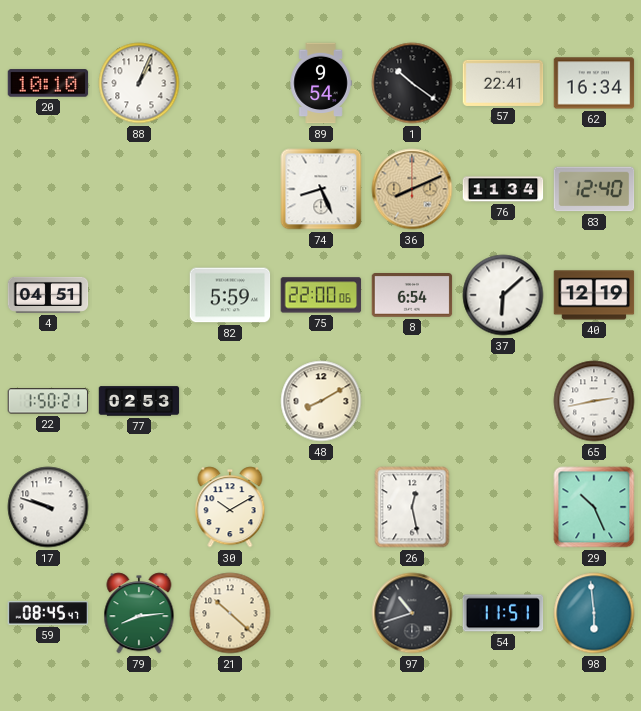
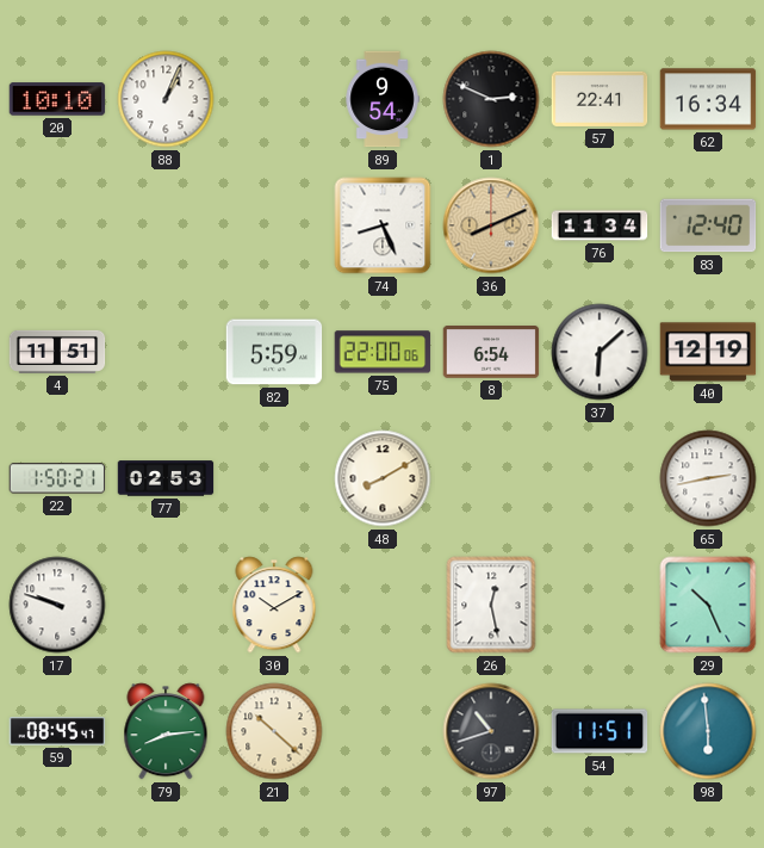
1: 10:21 -> 2:49 (491, 99)
4: 04:51 -> 11:51 (57, 352)
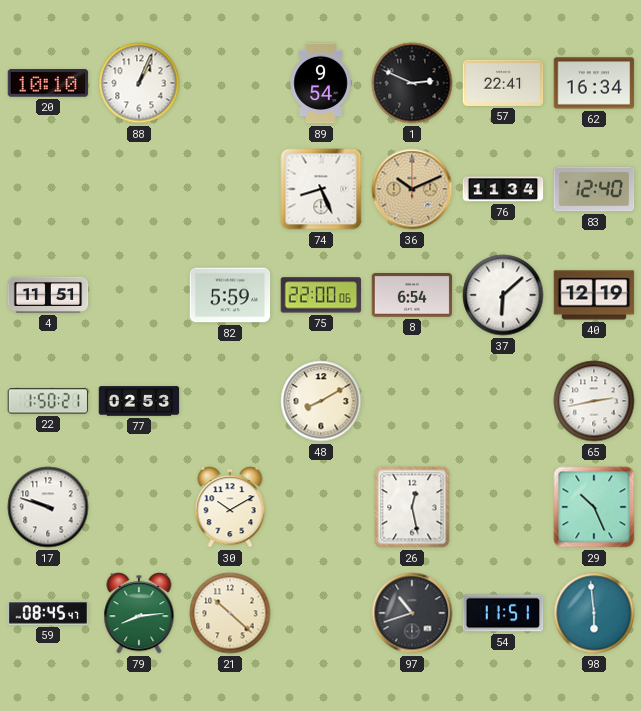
36: 8:11 -> 10:11 (412, 189)
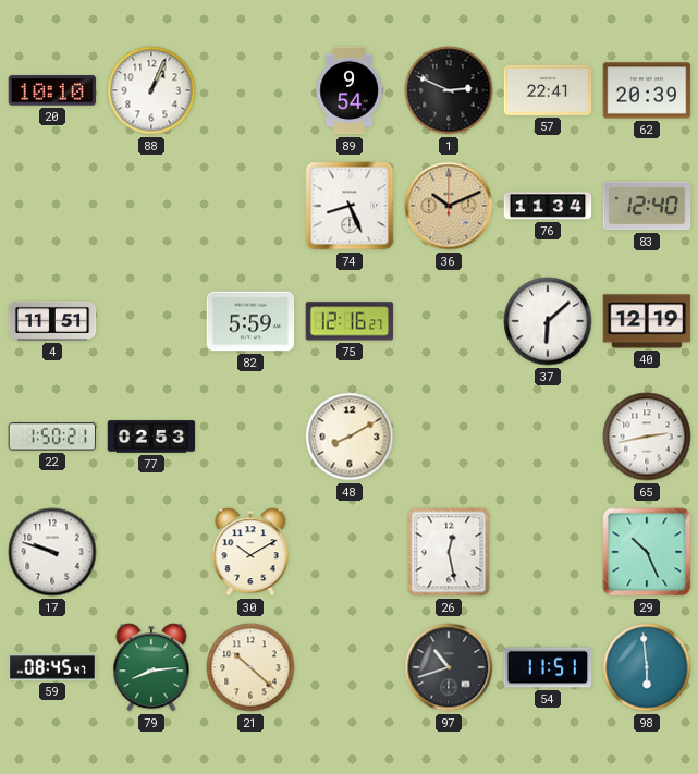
62: 16:34 -> 20:39 (647, 90)
75: 22:00 -> 12:16 (350, 321)
8: 6:54 -> none (412, 295)
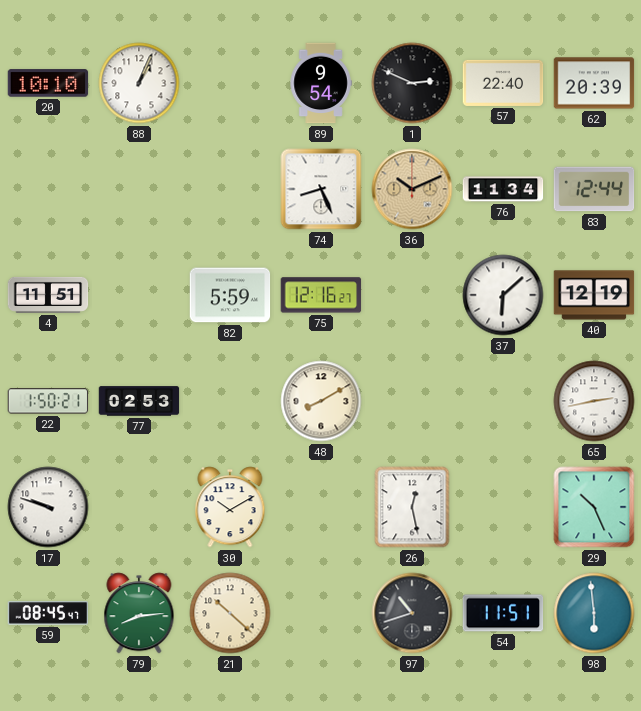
57: 22:41 -> 22:40 (503, 83)
83: 12:40 -> 12:44 (594, 189)
